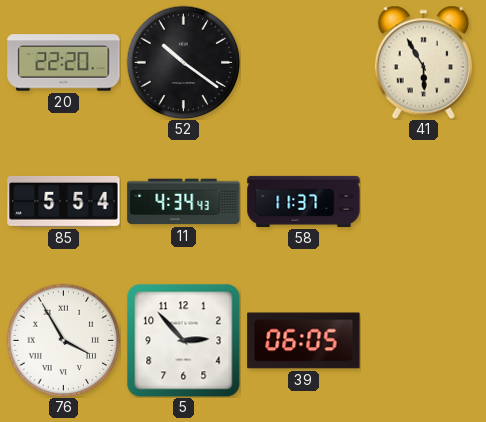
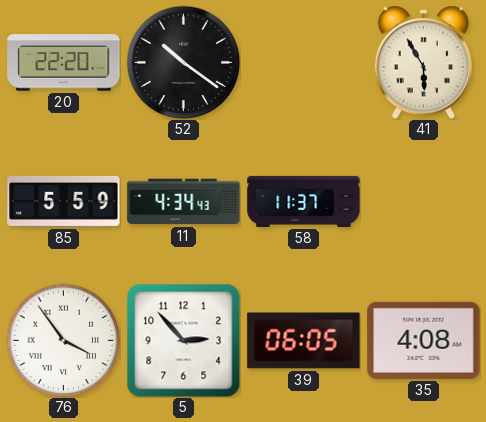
85: 5:54 -> 5:59 (64, 201)
76: 3:55 -> 3:54 (63, 340)
35: none -> 4:08 (424, 340)
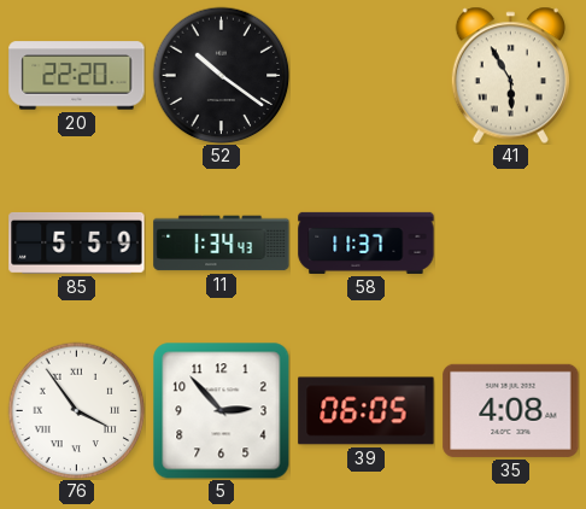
11: 4:34 -> 1:34 (222, 244)
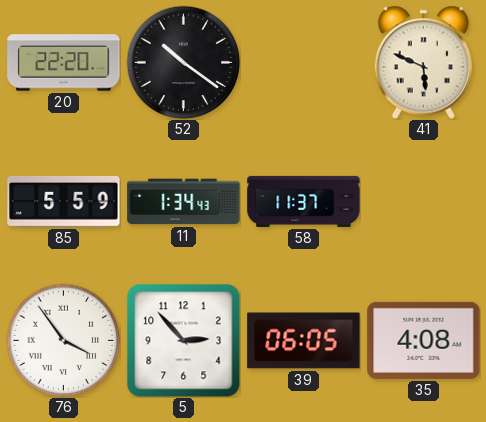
41: 5:55 -> 5:49 (423, 62)
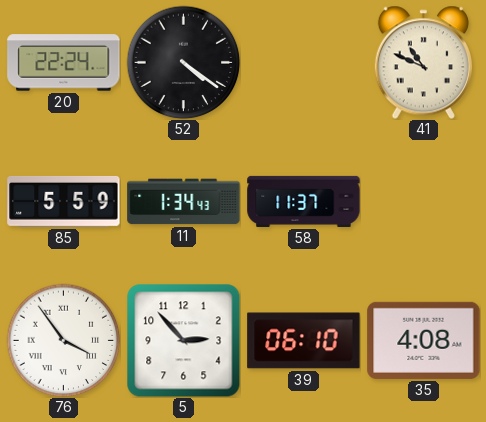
20: 22:20 -> 22:24 (64, 63)
52: 10:21 -> 4:21 (183, 62)
41: 5:49 -> 10:49 (423, 62)
39: 06:05 -> 06:10 (304, 341)
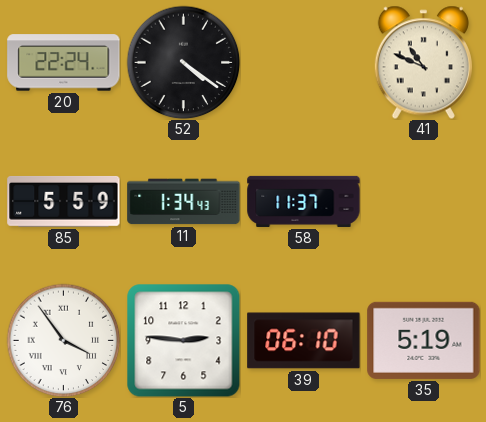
5: 2:53 -> 2:46 (183, 340)
35: 4:08 -> 5:19 (424, 340)
